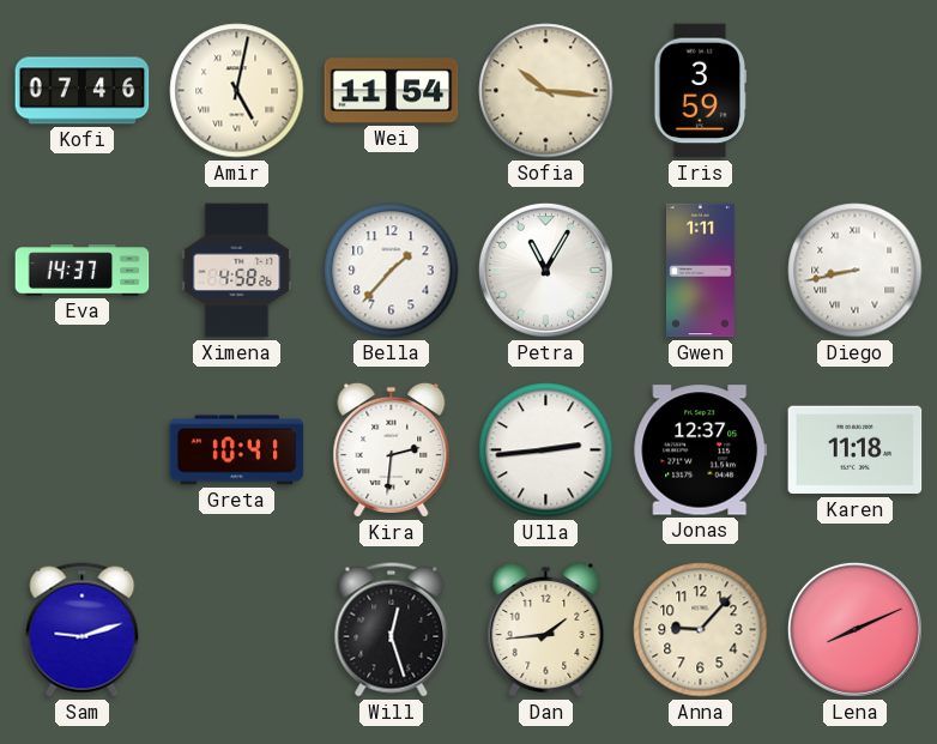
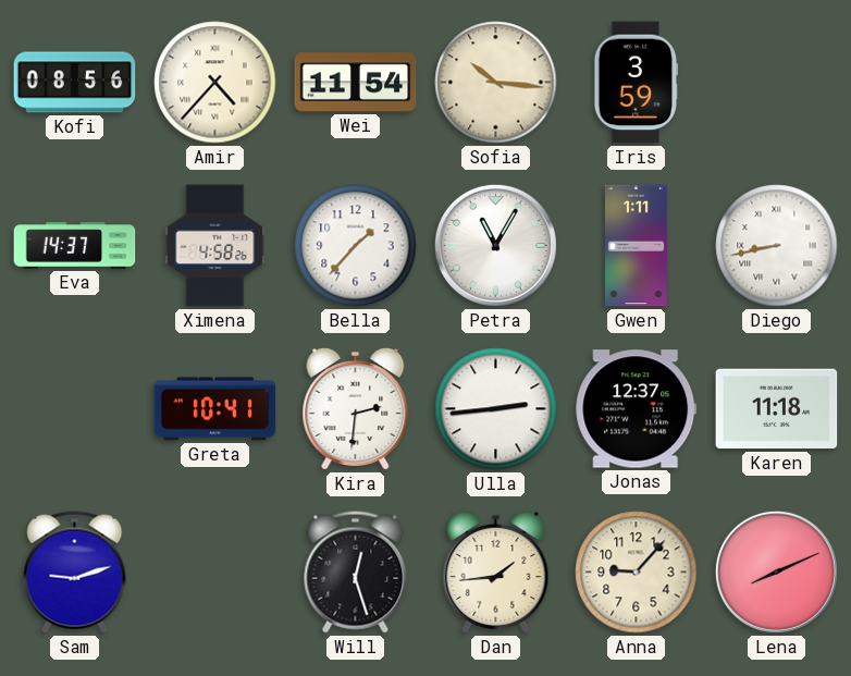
Kofi: 07:46 -> 08:56 (75, 83)
Amir: 5:02 -> 4:37 (215, 83)
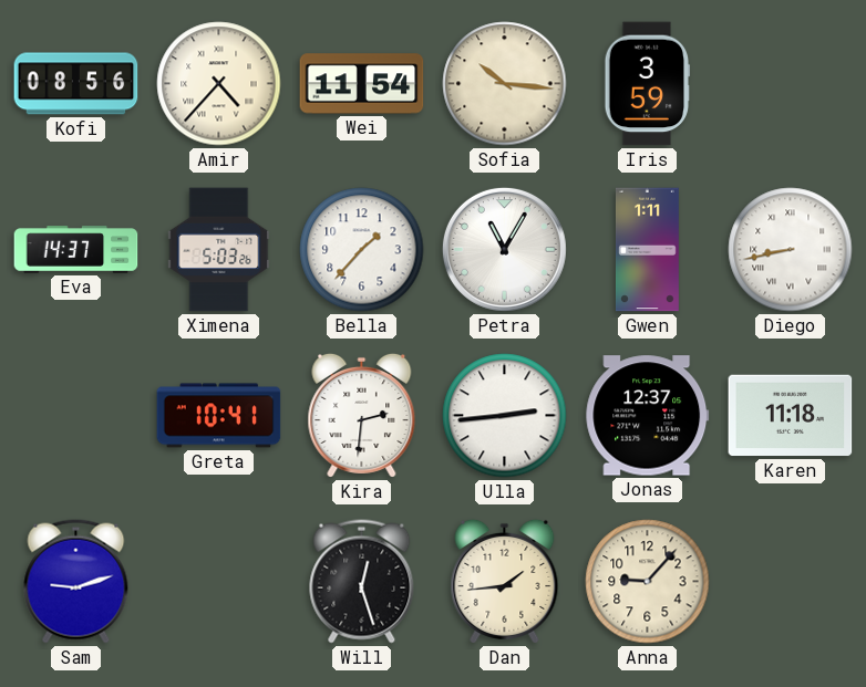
Ximena: 4:58 -> 5:03 (219, 250)
Lena: 8:11 -> none (776, 571)
